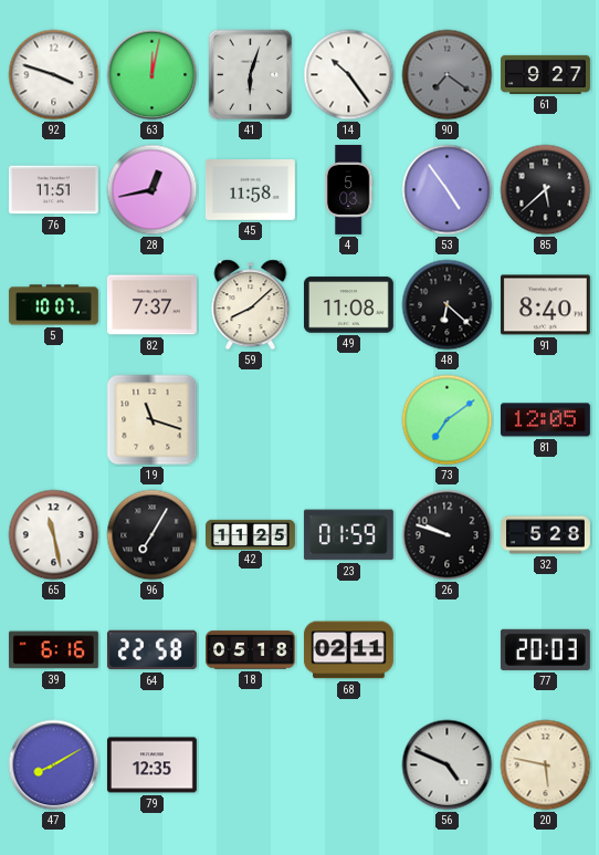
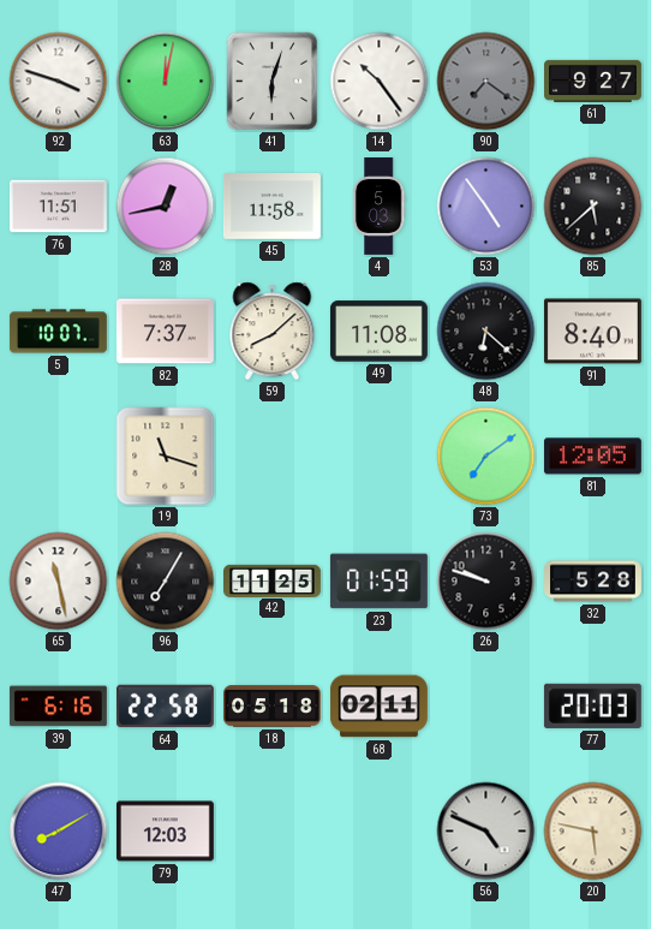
79: 12:35 -> 12:03 (165, 832)
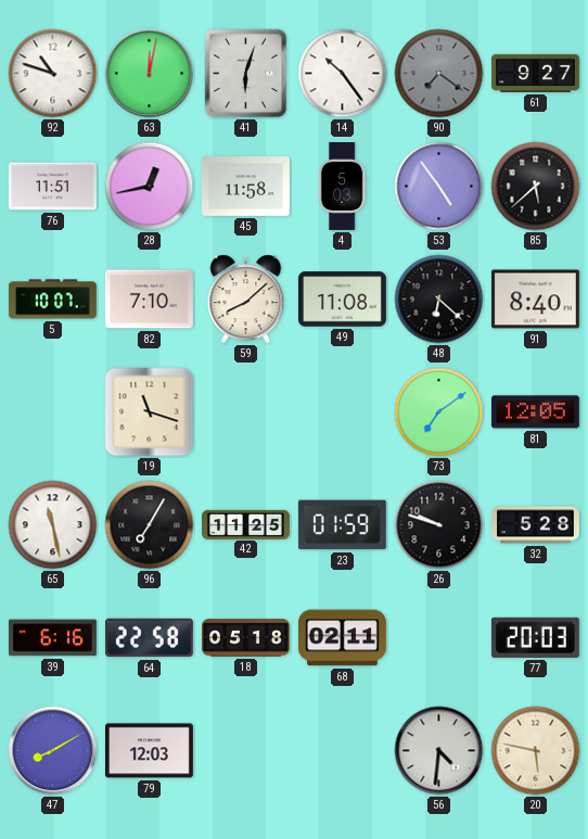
92: 3:48 -> 10:48 (53, 74)
82: 7:37 -> 7:10 (149, 300)
56: 4:49 -> 4:31 (439, 751)
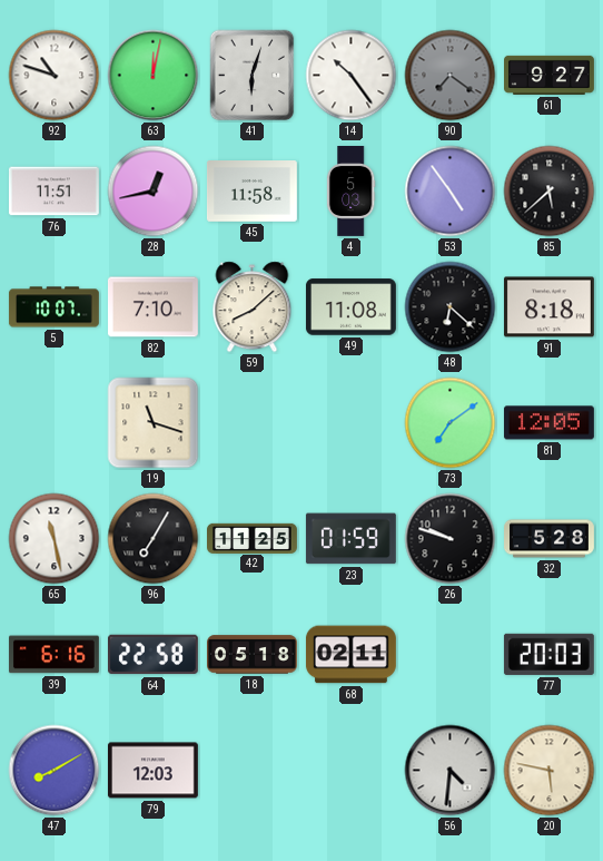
91: 8:40 -> 8:18 (548, 307)
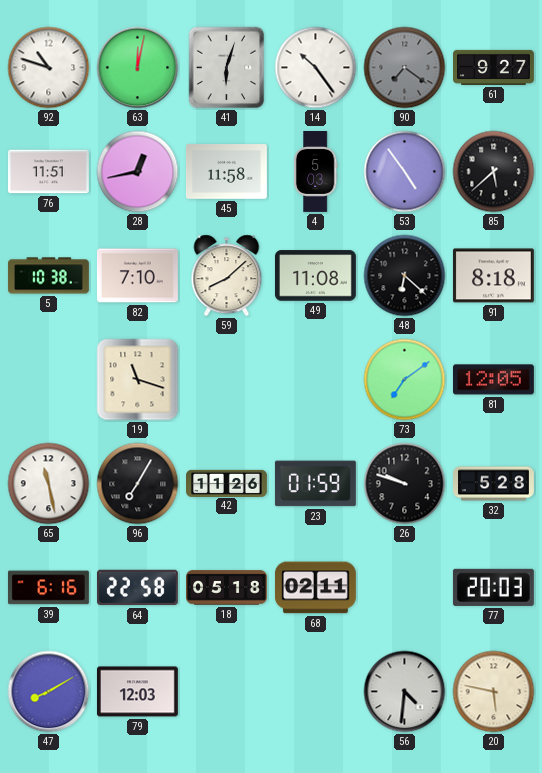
5: 10:07 -> 10:38 (48, 276)
42: 11:25 -> 11:26 (227, 483)
